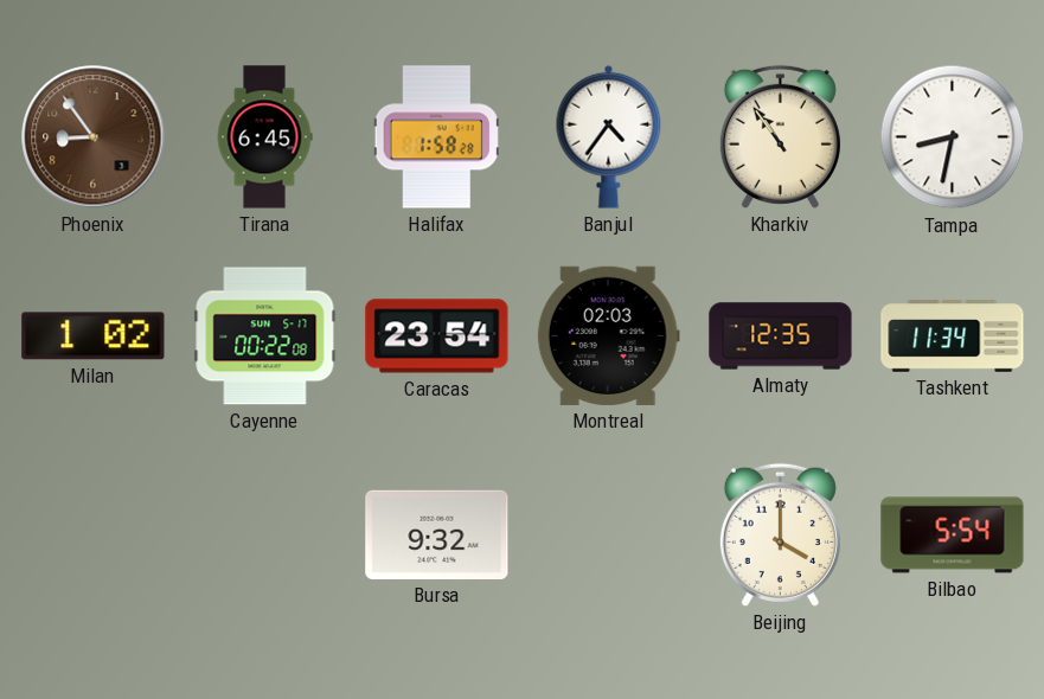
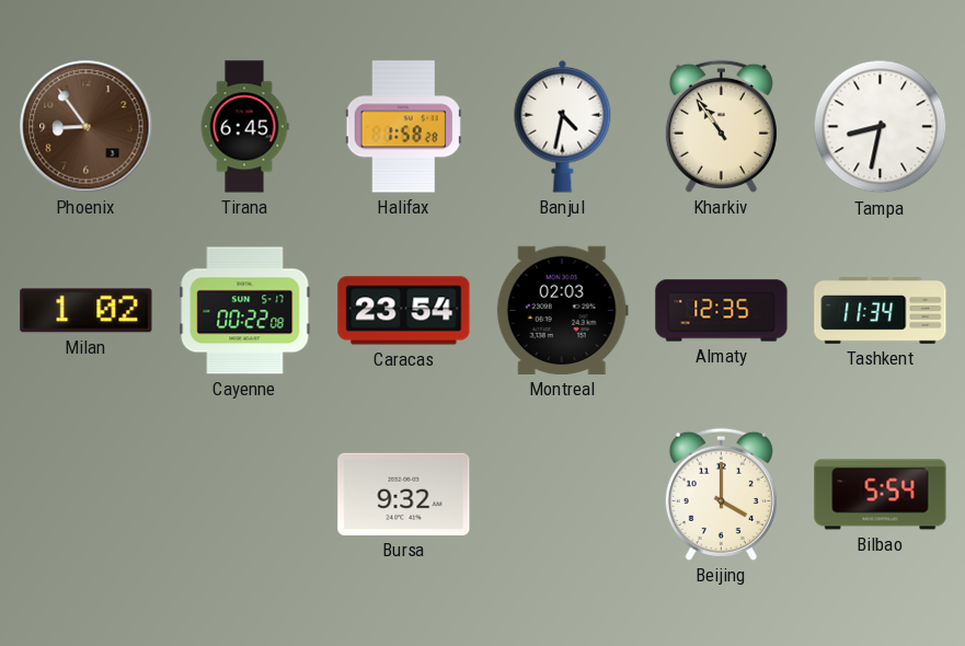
Banjul: 4:36 -> 4:32 (563, 126)
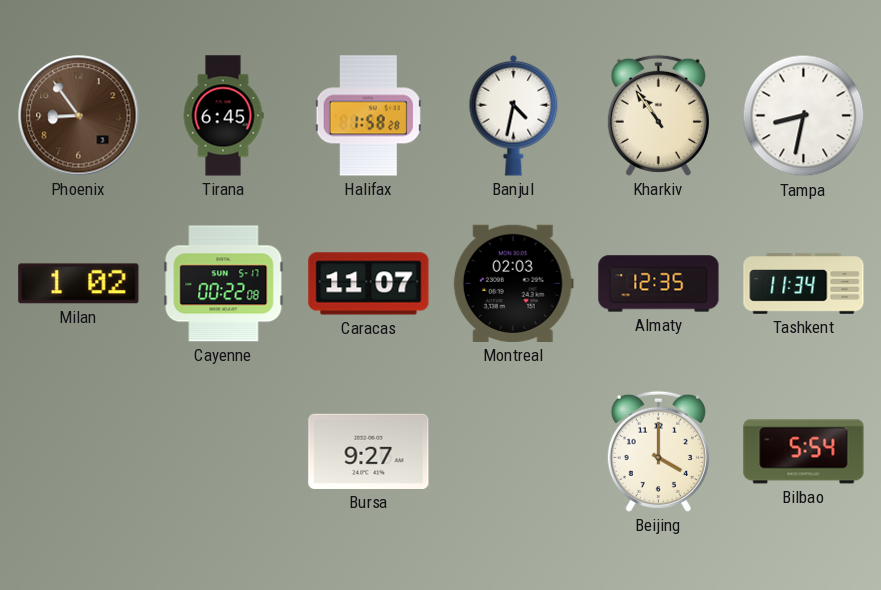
Caracas: 23:54 -> 11:07 (369, 284)
Bursa: 9:32 -> 9:27 (369, 451)
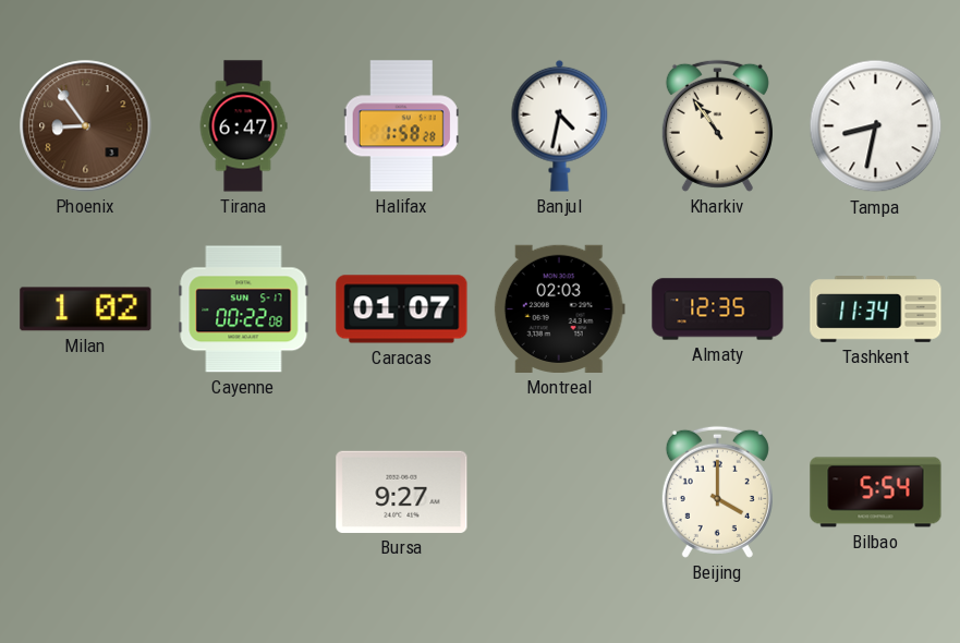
Tirana: 6:45 -> 6:47 (243, 126)
Caracas: 11:07 -> 01:07 (402, 310)
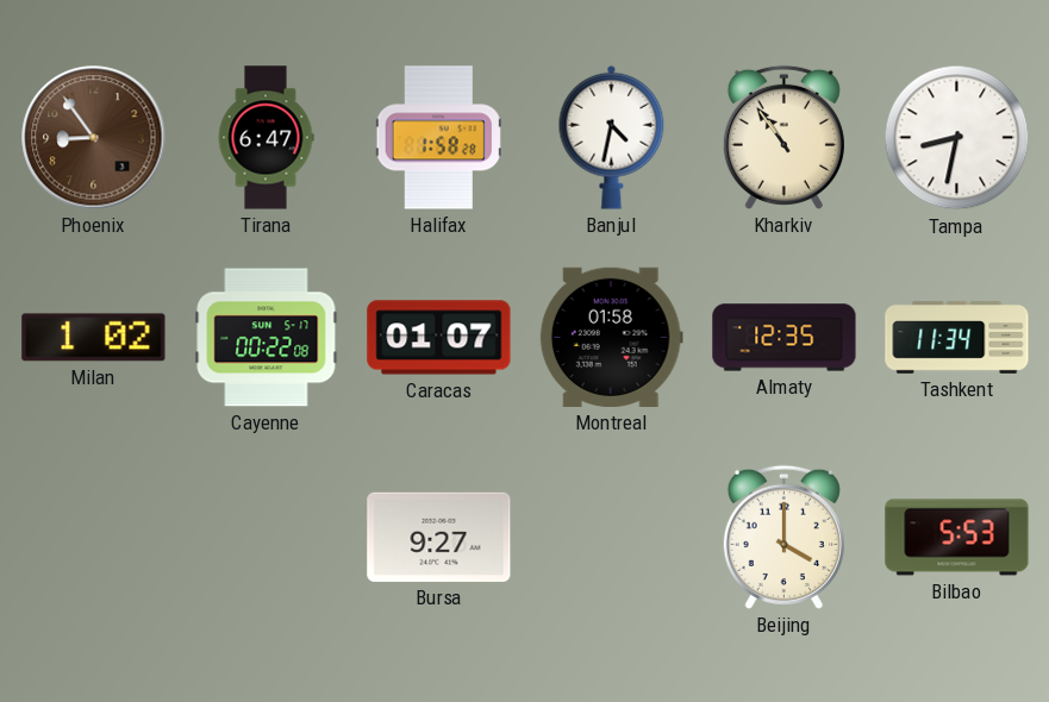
Montreal: 02:03 -> 01:58 (611, 337)
Bilbao: 5:54 -> 5:53 (957, 538)
